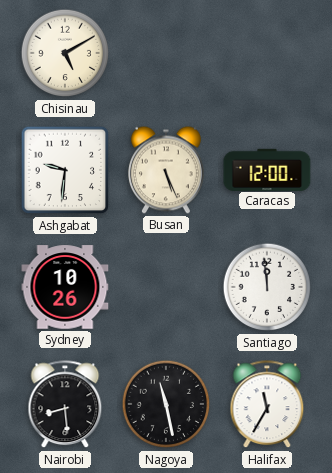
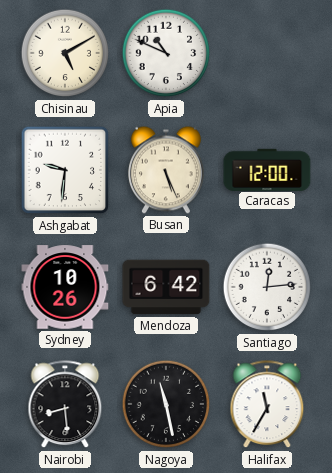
Apia: none -> 10:49 (166, 53)
Mendoza: none -> 6:42 (166, 287)
Santiago: 11:59 -> 12:14 (267, 287)
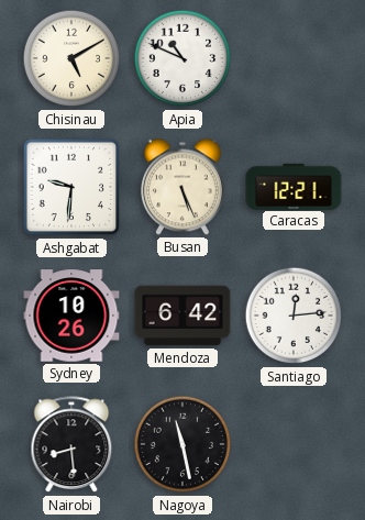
Caracas: 12:00 -> 12:21 (294, 186)
Halifax: 11:35 -> none (267, 405)
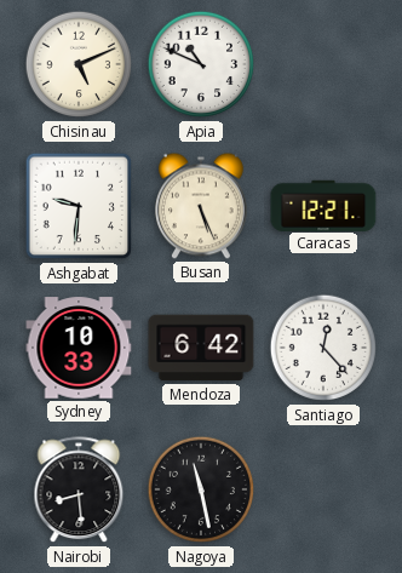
Chisinau: 5:10 -> 5:11 (79, 64)
Sydney: 10:26 -> 10:33 (79, 348)
Santiago: 12:14 -> 12:23 (323, 348)
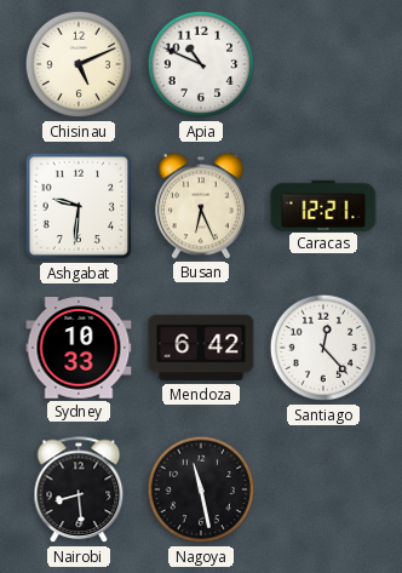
Busan: 5:26 -> 6:26 (202, 206)
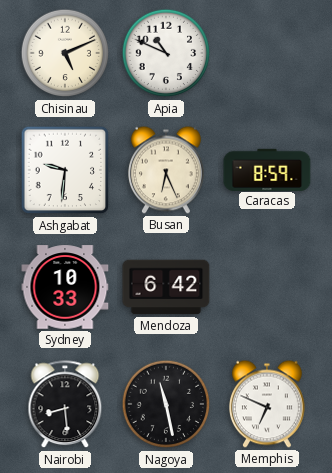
Caracas: 12:21 -> 8:59 (267, 169)
Santiago: 12:23 -> none (323, 348)
Memphis: none -> 6:49 (268, 404)
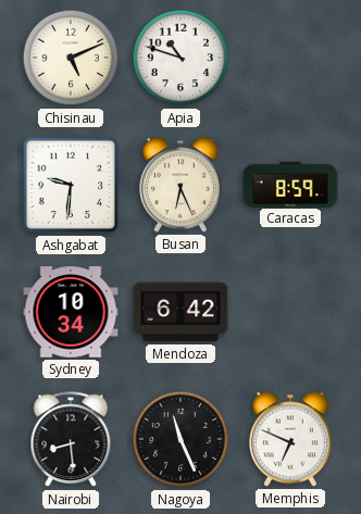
Apia: 10:49 -> 10:48 (180, 58)
Sydney: 10:33 -> 10:34 (71, 312)
Nagoya: 11:28 -> 11:26 (180, 439)
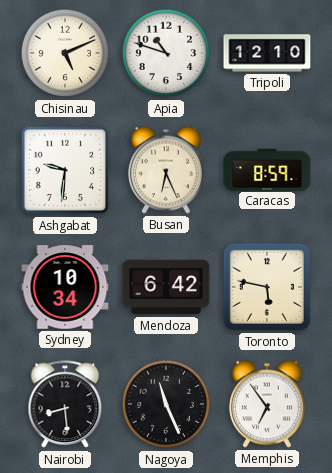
Tripoli: none -> 12:10 (267, 53)
Toronto: none -> 5:47 (267, 287)
Memphis: 6:49 -> 6:54 (268, 404)
